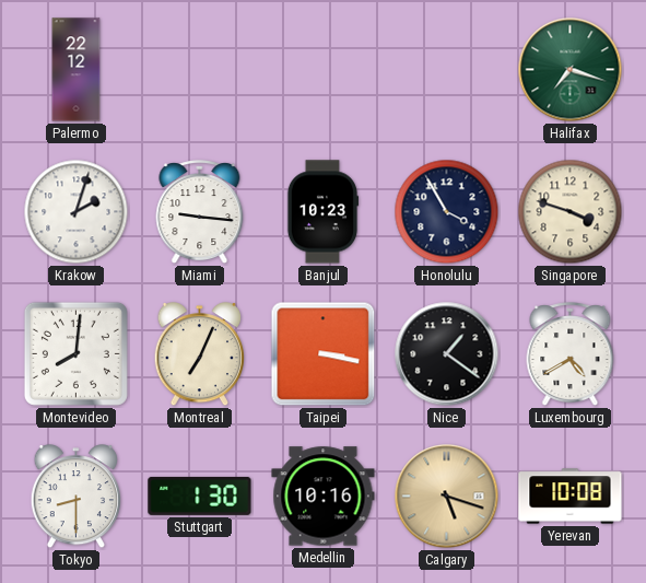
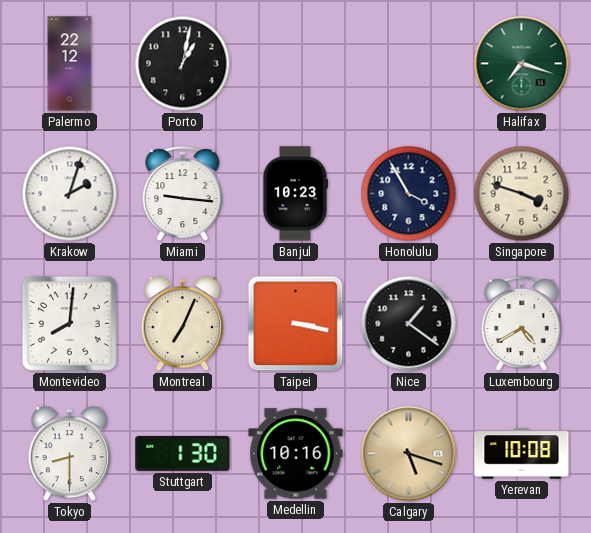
Porto: none -> 1:02 (183, 64)
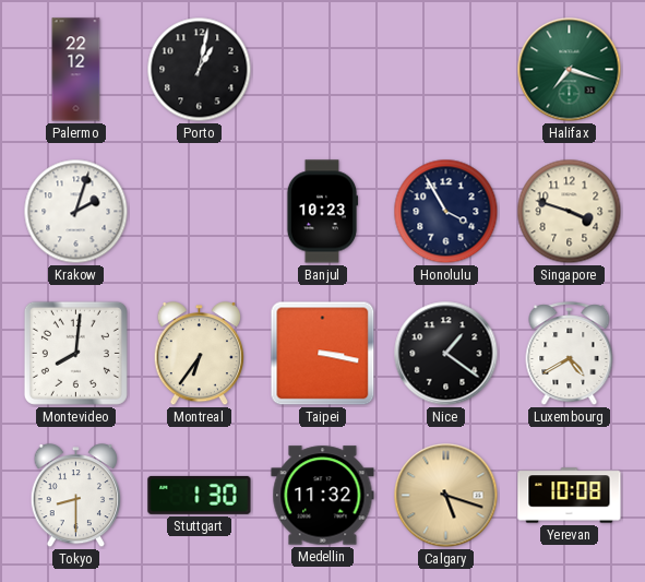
Miami: 9:16 -> none (183, 194)
Montreal: 7:04 -> 6:36 (199, 355)
Medellin: 10:16 -> 11:32 (323, 496)
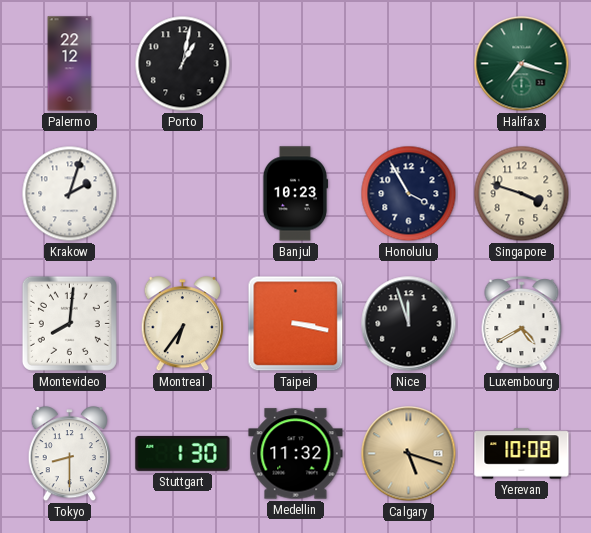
Nice: 1:21 -> 11:57 (409, 324)
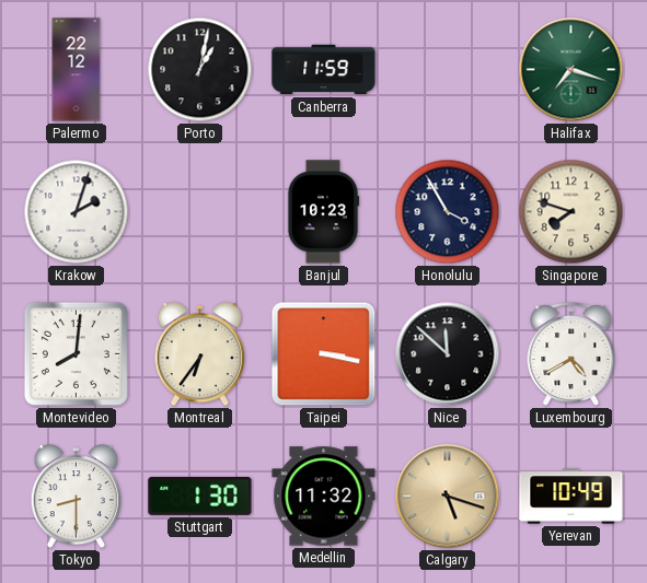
Canberra: none -> 11:59 (324, 70)
Singapore: 3:48 -> 7:48 (571, 212)
Nice: 11:57 -> 11:52 (448, 354)
Yerevan: 10:08 -> 10:49 (571, 497)
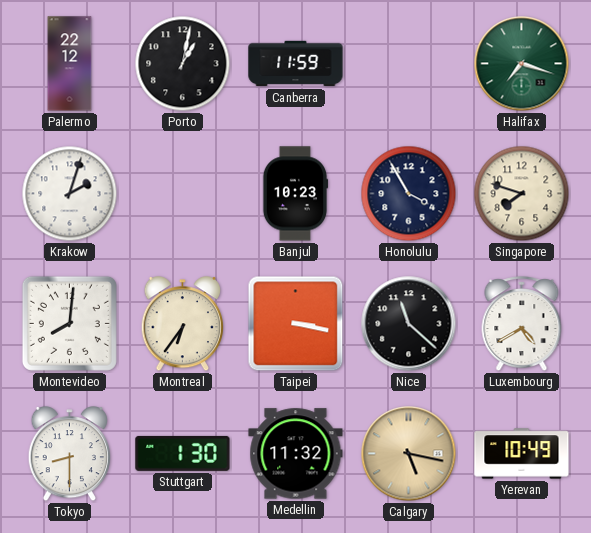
Nice: 11:52 -> 11:22 (409, 324)
Calgary: 5:18 -> 5:17 (409, 454)
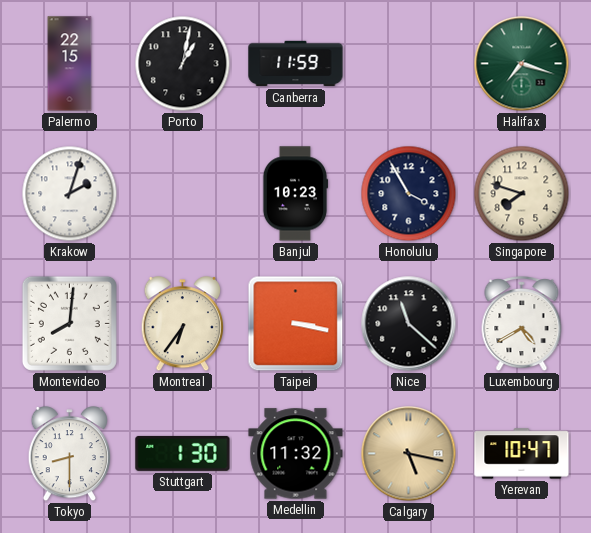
Palermo: 22:12 -> 22:15 (70, 64)
Yerevan: 10:49 -> 10:47 (522, 454)
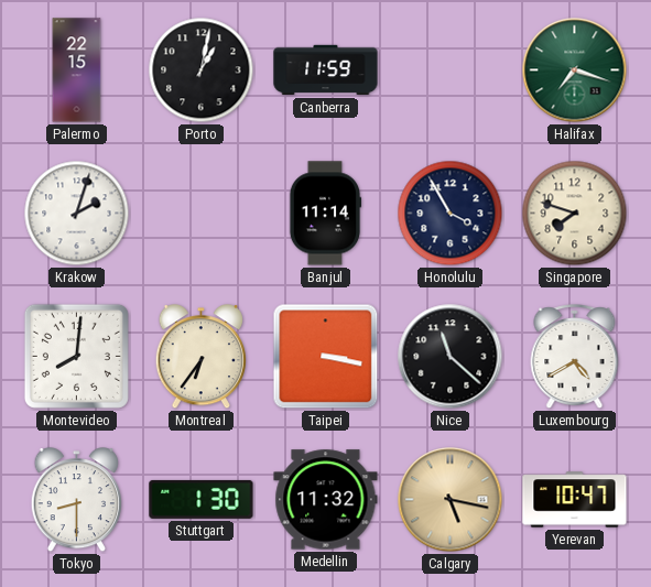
Banjul: 10:23 -> 11:14 (325, 214)
